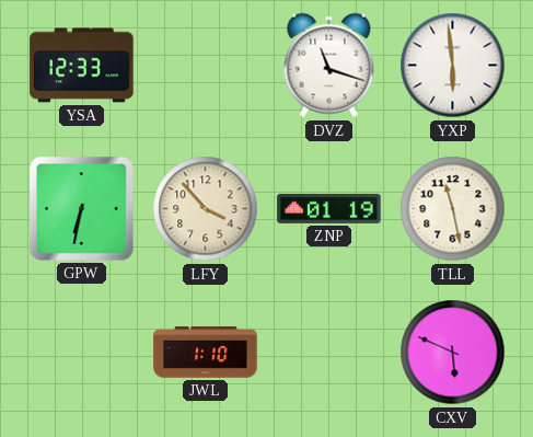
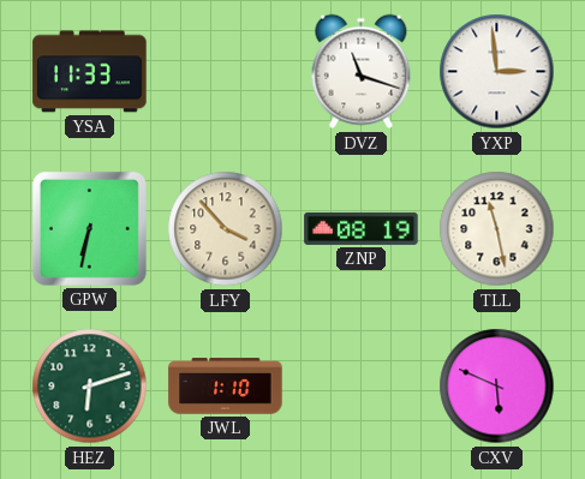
YSA: 12:33 -> 11:33 (90, 72)
YXP: 5:59 -> 2:59 (497, 72)
ZNP: 01:19 -> 08:19 (362, 228)
HEZ: none -> 6:12 (90, 387)
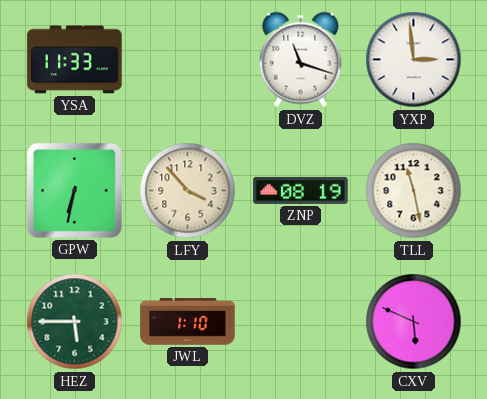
HEZ: 6:12 -> 5:45 (75, 322)
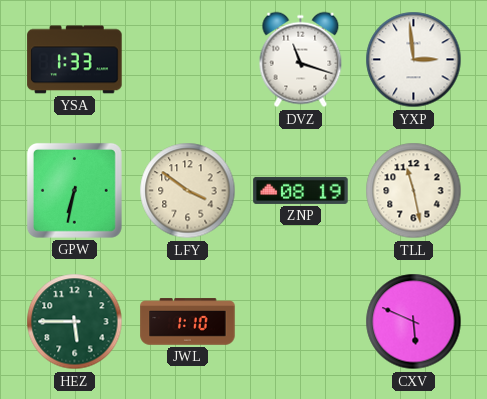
YSA: 11:33 -> 1:33 (75, 60)
LFY: 3:53 -> 3:51 (188, 191)
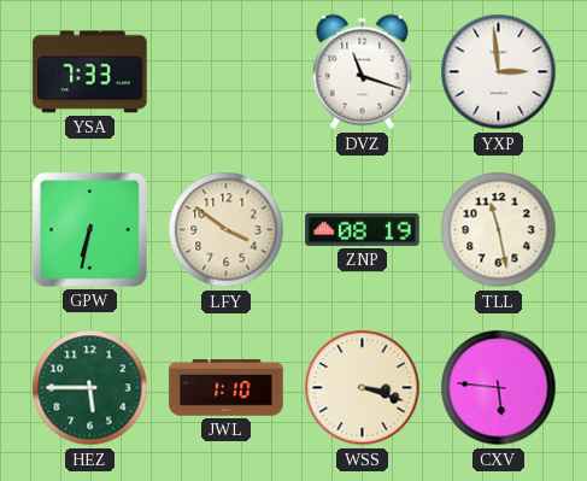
YSA: 1:33 -> 7:33 (90, 72)
WSS: none -> 3:18 (363, 388)
CXV: 5:49 -> 5:46 (499, 388)
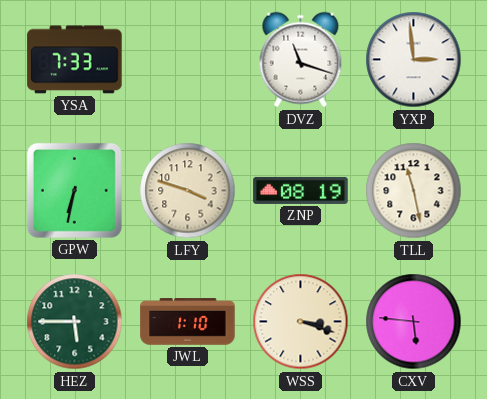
LFY: 3:51 -> 3:48 (188, 191)
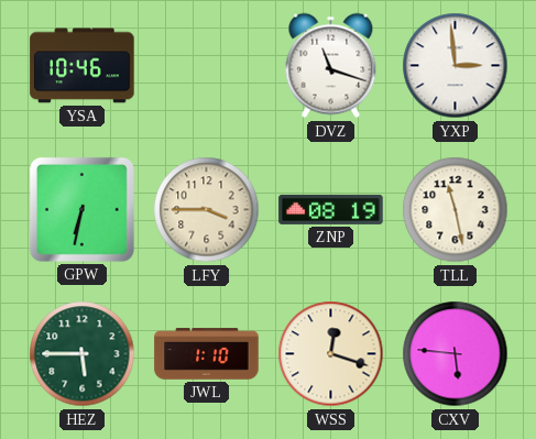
YSA: 7:33 -> 10:46 (83, 66)
LFY: 3:48 -> 3:45 (207, 210)
WSS: 3:18 -> 12:18 (331, 354)
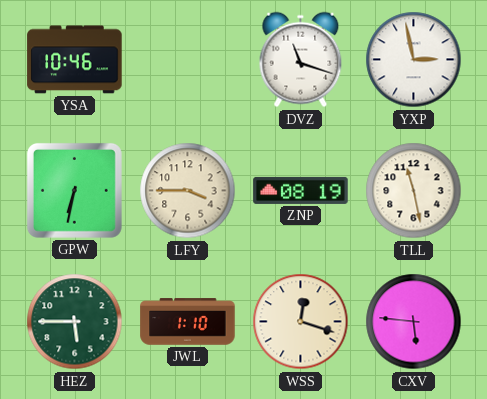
YXP: 2:59 -> 2:58 (414, 60)
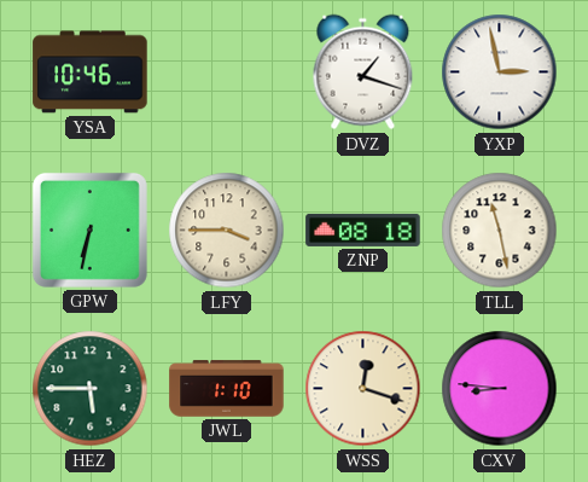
DVZ: 11:18 -> 1:18 (363, 72)
ZNP: 08:19 -> 08:18 (363, 230)
CXV: 5:46 -> 8:46 (500, 389)
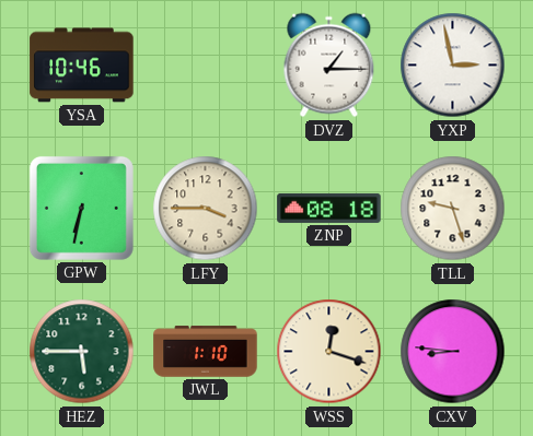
DVZ: 1:18 -> 1:15 (329, 66)
TLL: 11:28 -> 9:27 (453, 209)
